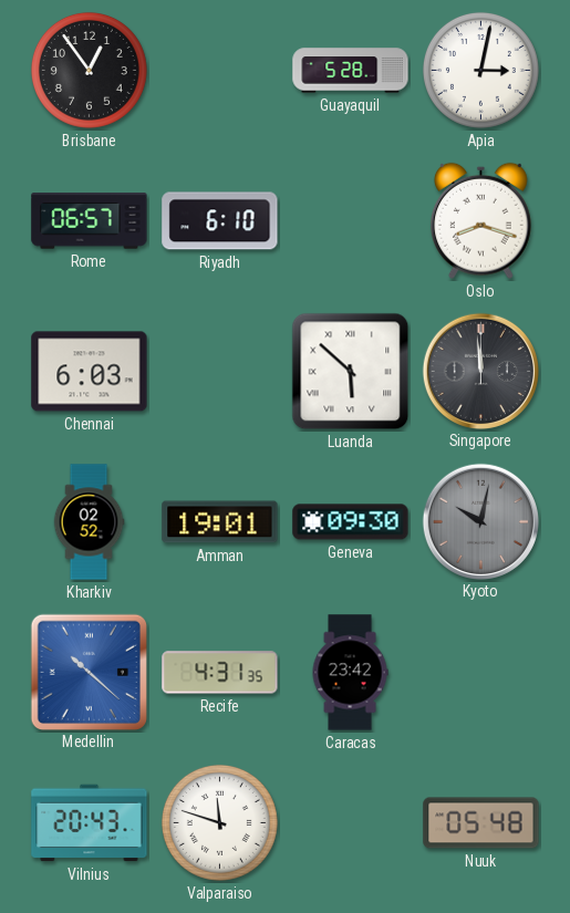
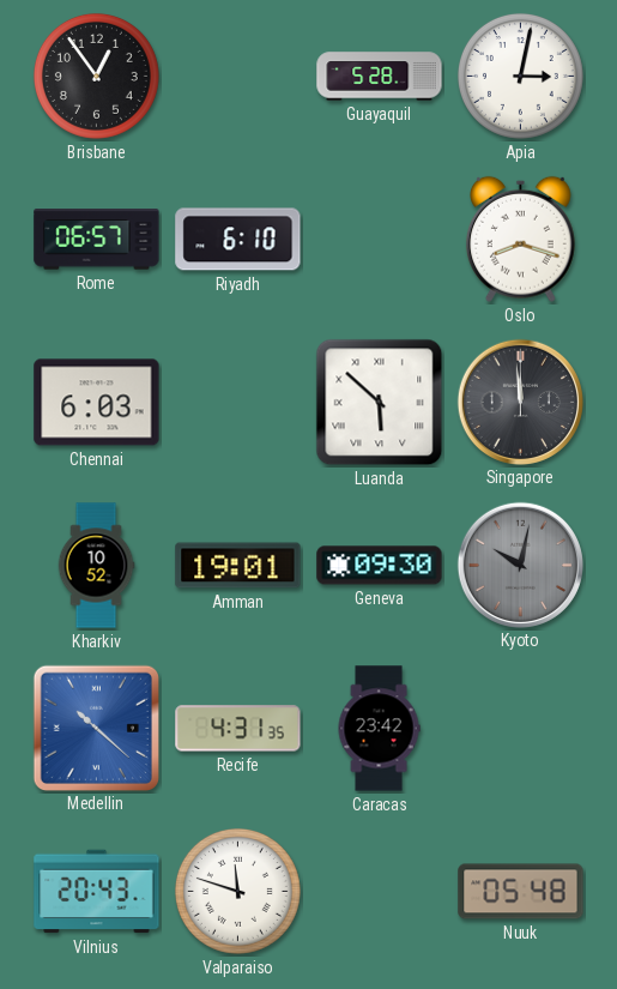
Kharkiv: 02:52 -> 10:52 (96, 566)
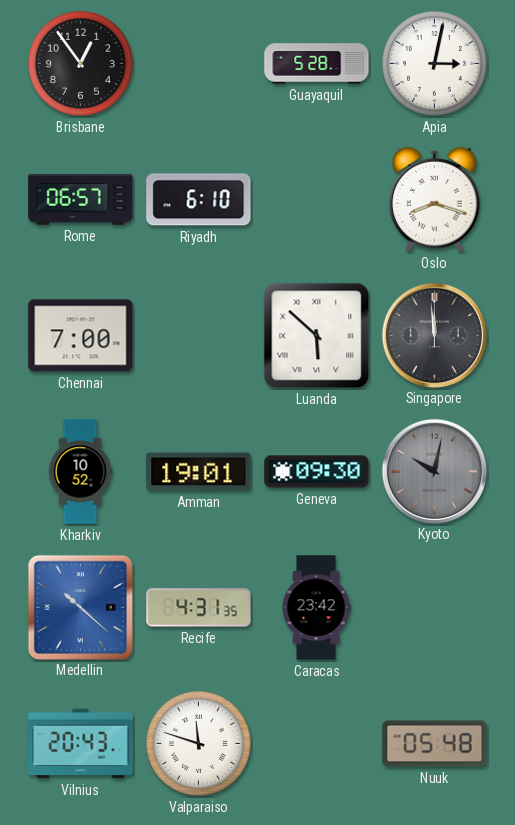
Chennai: 6:03 -> 7:00 (81, 336)
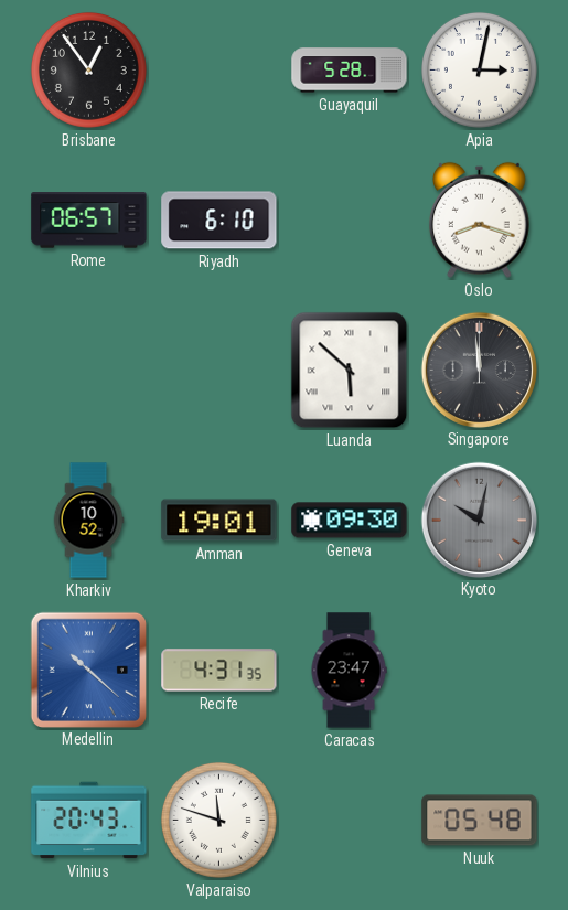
Chennai: 7:00 -> none (81, 336)
Caracas: 23:42 -> 23:47 (349, 671)
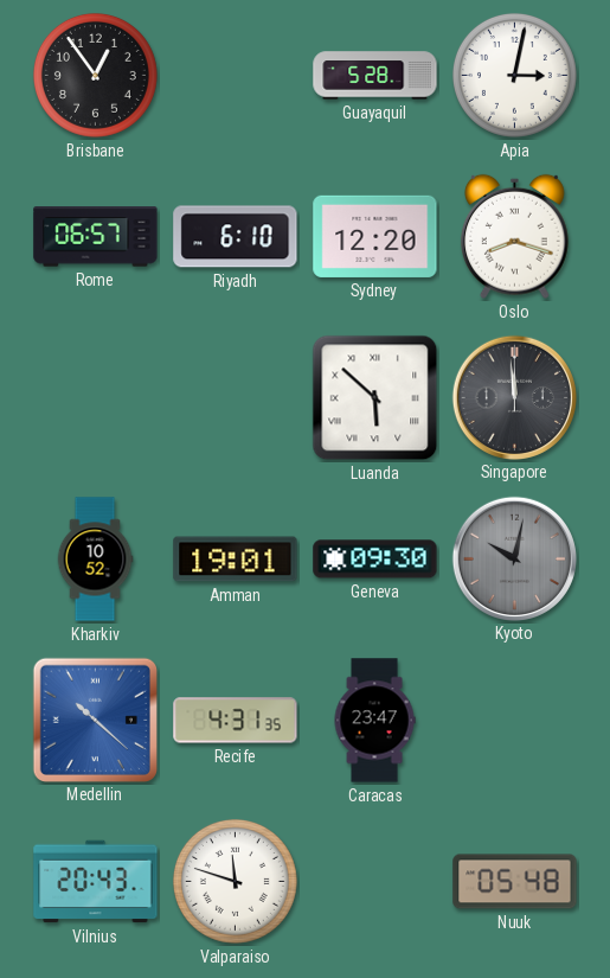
Sydney: none -> 12:20 (375, 236)
